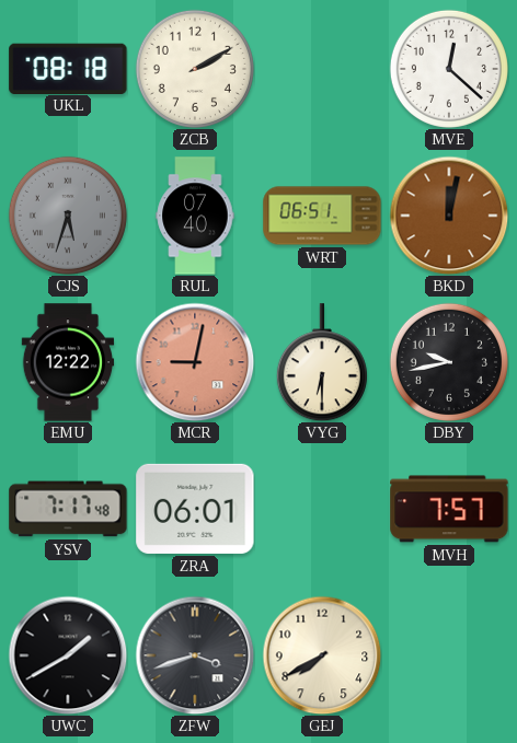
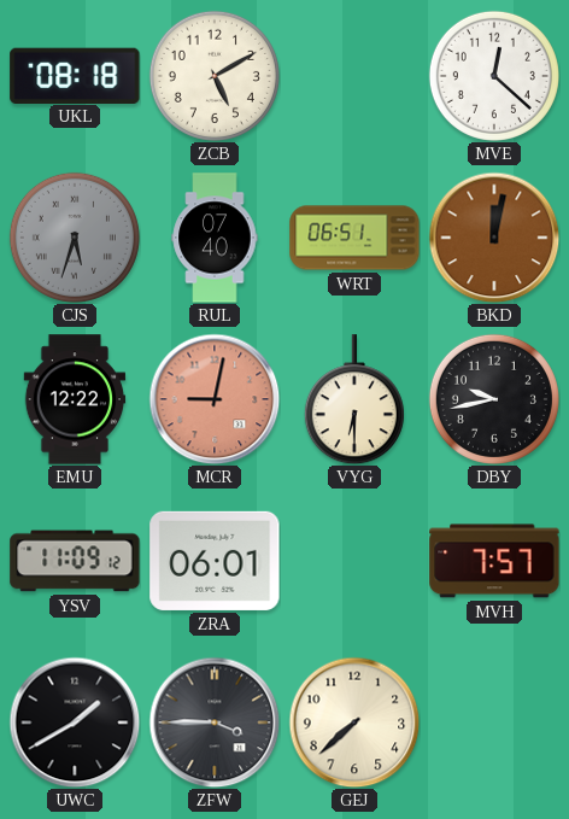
ZCB: 2:10 -> 5:10 (215, 76)
YSV: 7:17 -> 11:09 (75, 561)
ZFW: 3:42 -> 3:45 (215, 723)
GEJ: 7:40 -> 7:38 (354, 723)
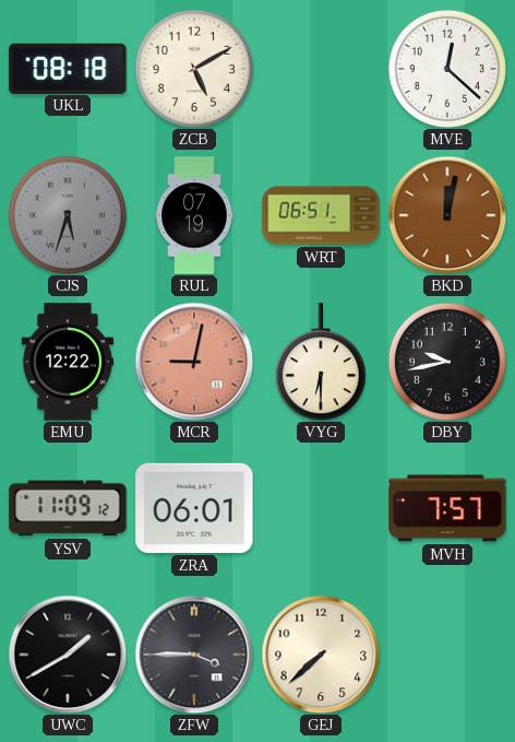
RUL: 07:40 -> 07:19 (194, 215)
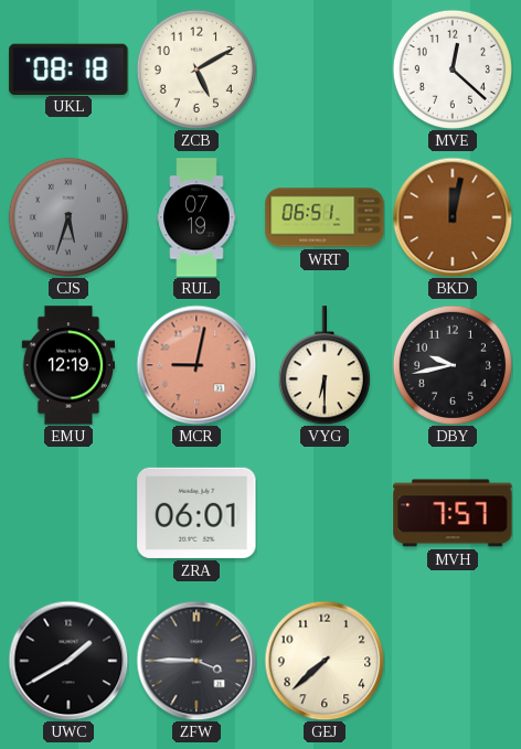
EMU: 12:22 -> 12:19 (68, 365)
YSV: 11:09 -> none (68, 508)
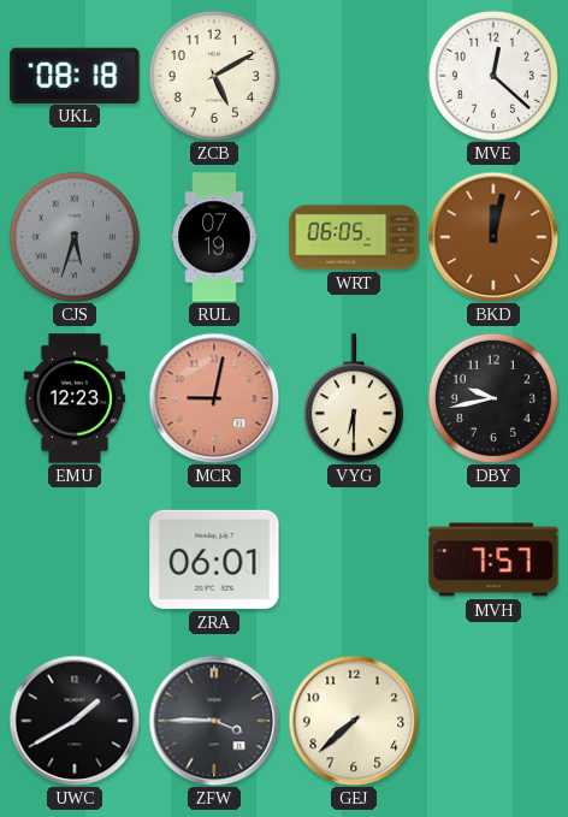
WRT: 06:51 -> 06:05 (354, 237)
EMU: 12:19 -> 12:23 (75, 398)
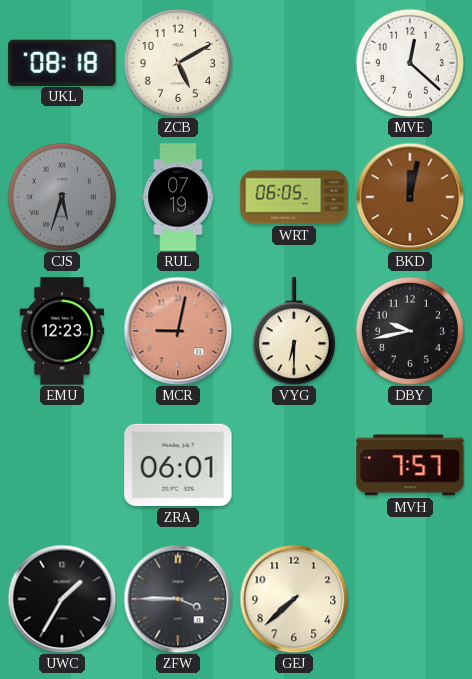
UWC: 1:40 -> 1:35 (62, 599)
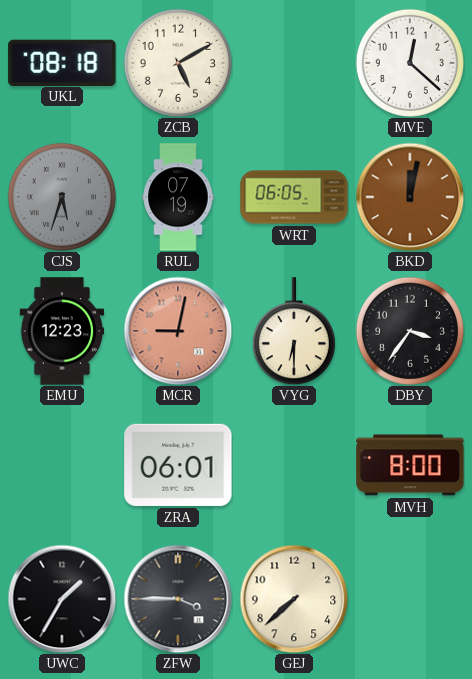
DBY: 9:43 -> 3:36 (410, 331)
MVH: 7:57 -> 8:00 (410, 465)
